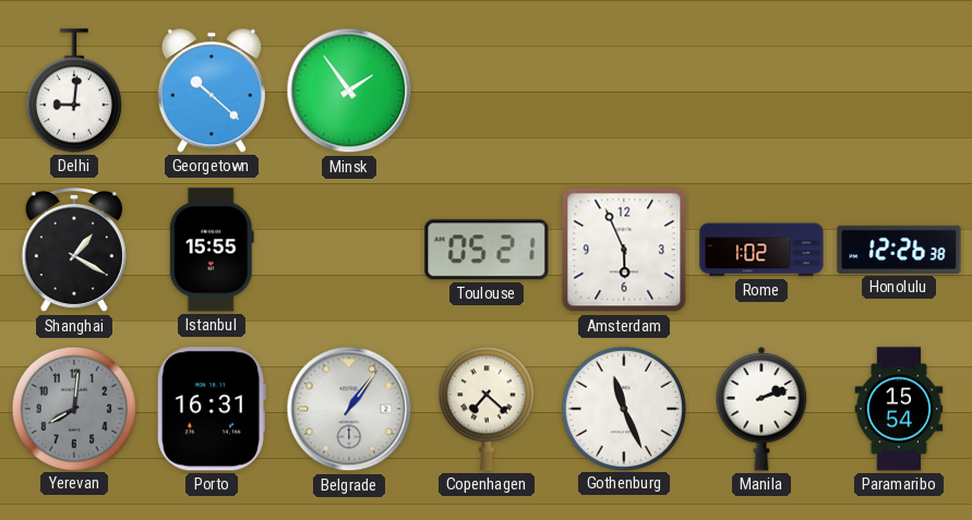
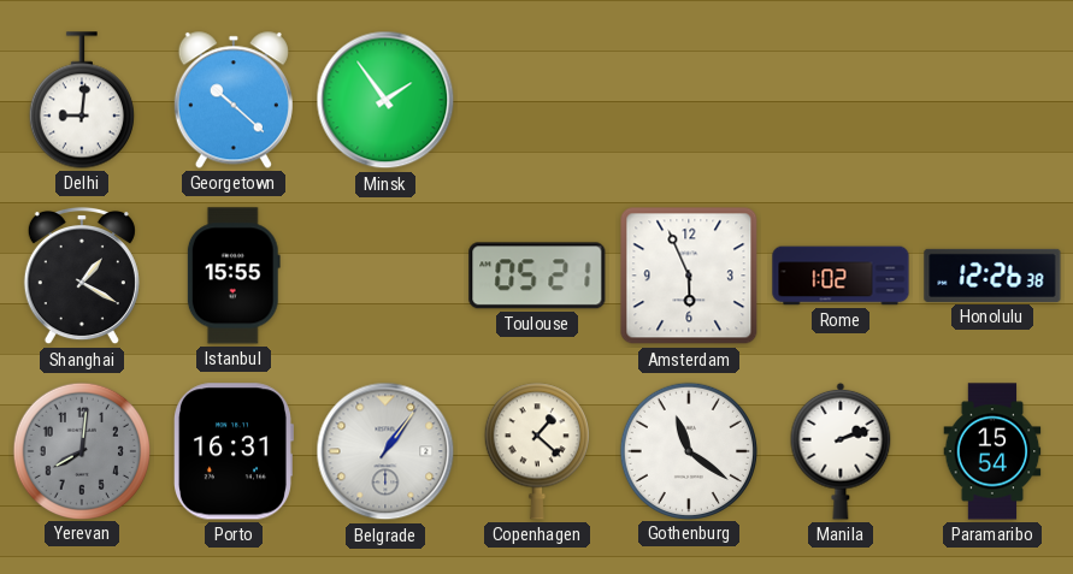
Copenhagen: 7:22 -> 1:22 (537, 451)
Gothenburg: 11:26 -> 11:21 (688, 450)
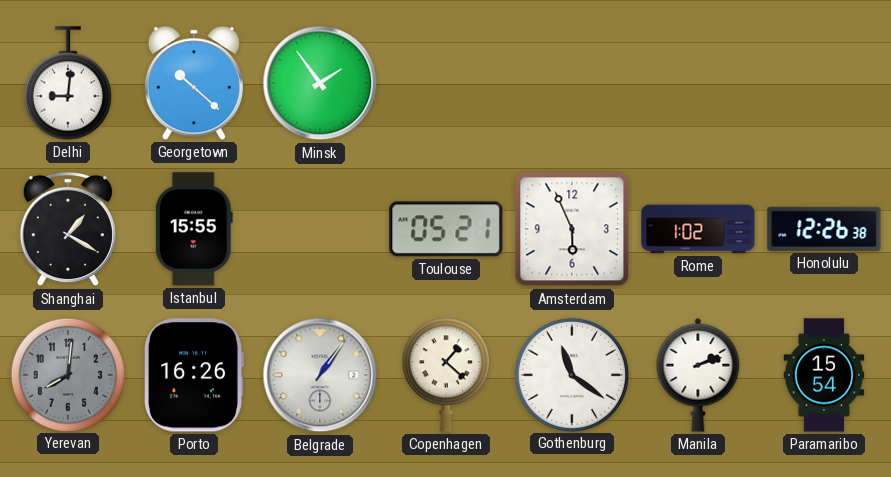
Porto: 16:31 -> 16:26 (194, 375)
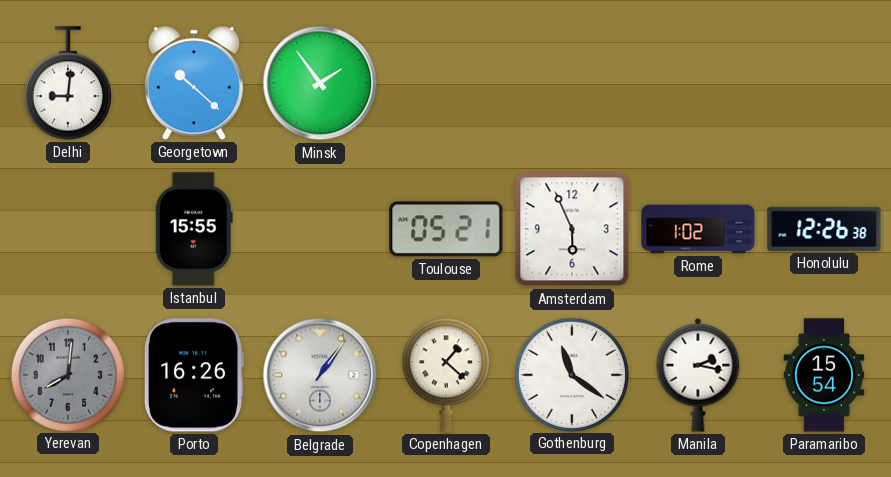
Shanghai: 1:20 -> none (68, 229)
Manila: 2:12 -> 2:17 (698, 375)
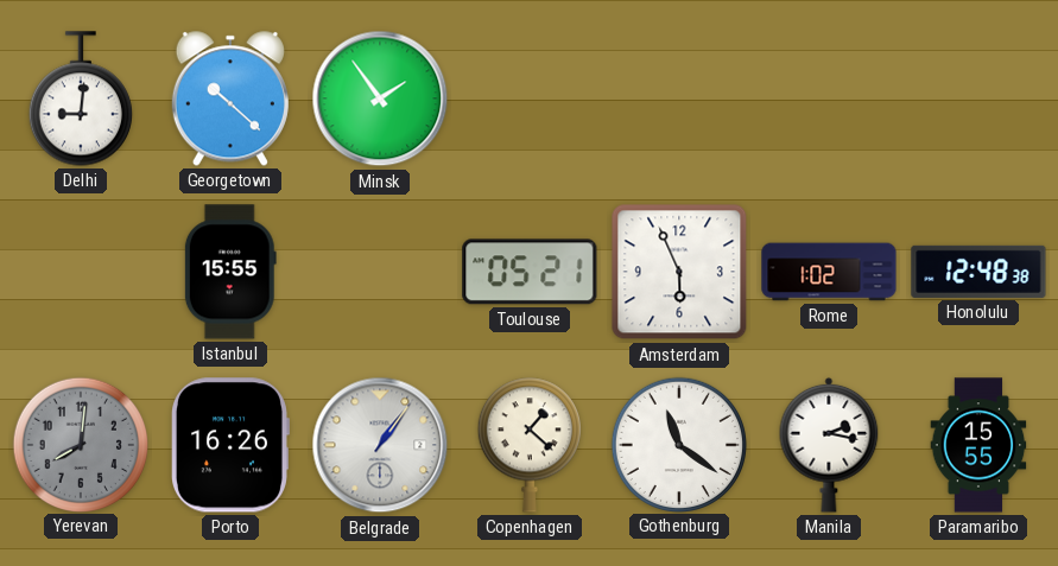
Honolulu: 12:26 -> 12:48 (978, 272)
Paramaribo: 15:54 -> 15:55 (978, 445)
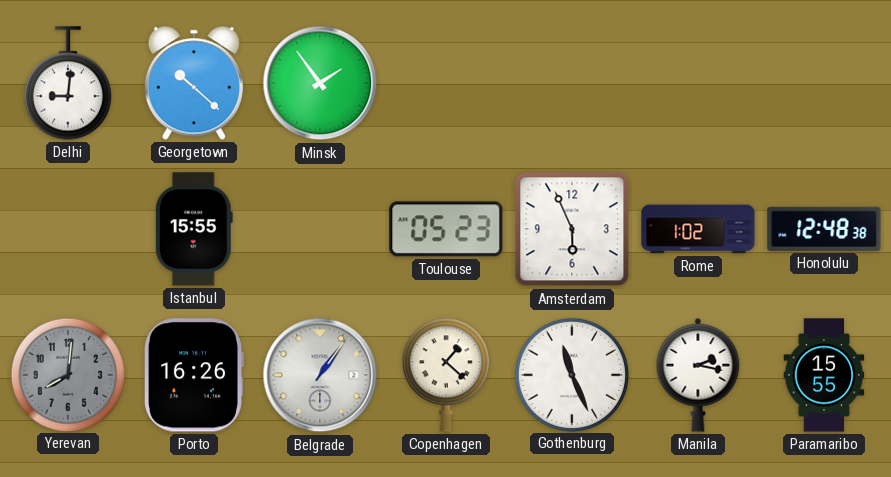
Toulouse: 05:21 -> 05:23 (446, 229)
Gothenburg: 11:21 -> 11:26 (571, 374)
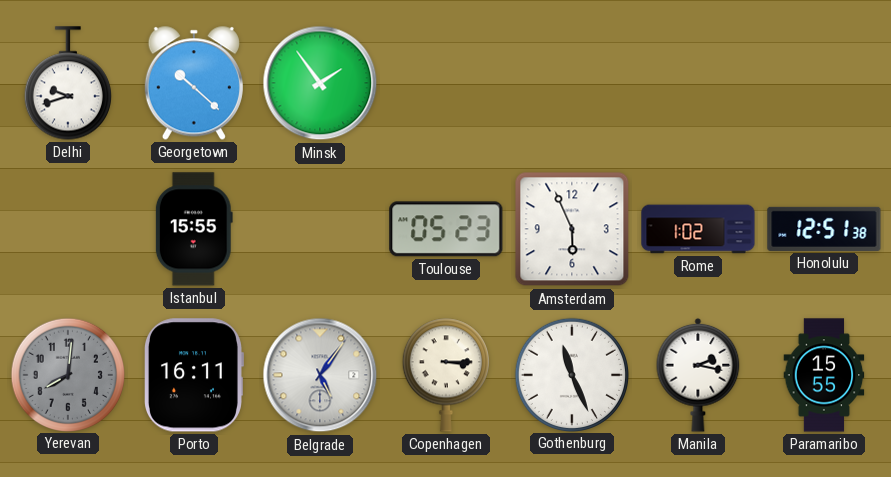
Delhi: 9:01 -> 9:42 (68, 83)
Honolulu: 12:48 -> 12:51 (824, 229)
Porto: 16:26 -> 16:11 (194, 375)
Belgrade: 1:06 -> 5:06 (320, 375)
Copenhagen: 1:22 -> 3:15 (446, 375)
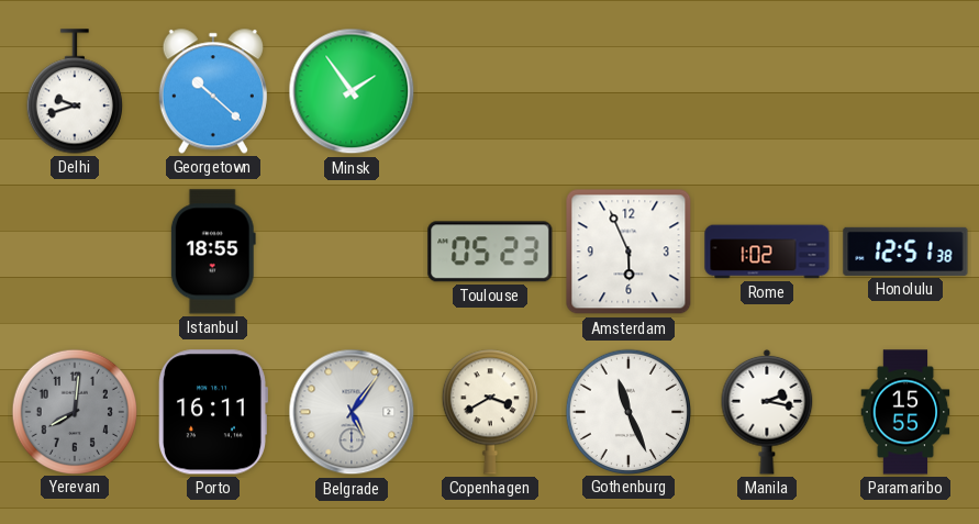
Istanbul: 15:55 -> 18:55 (213, 252)
Copenhagen: 3:15 -> 3:40 (490, 412)
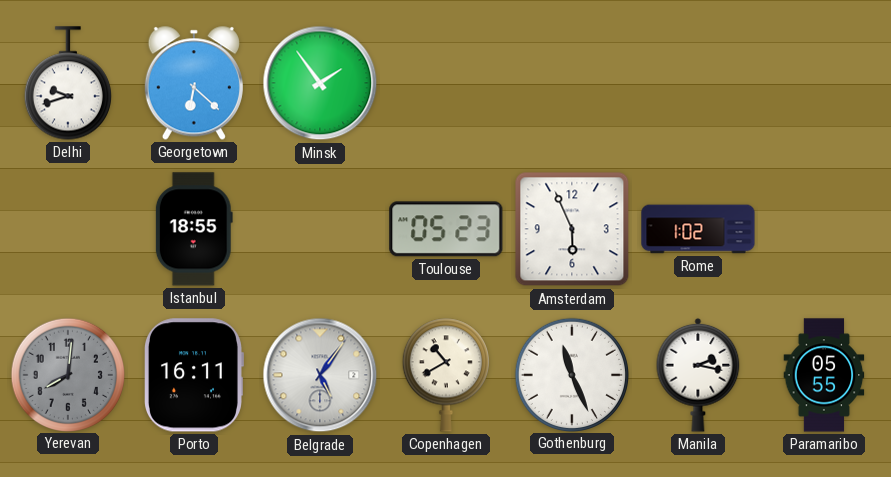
Georgetown: 10:22 -> 6:22 (194, 83)
Honolulu: 12:51 -> none (905, 252)
Copenhagen: 3:40 -> 10:40 (446, 375)
Paramaribo: 15:55 -> 05:55 (824, 375)
